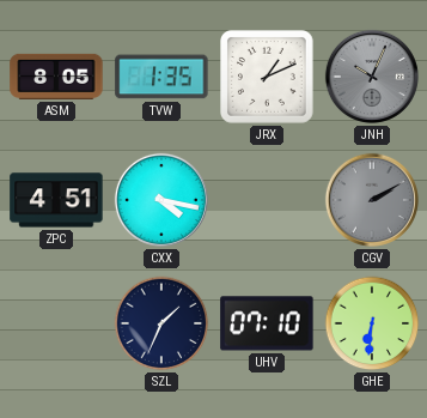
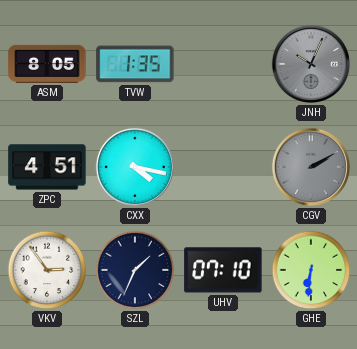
JRX: 1:11 -> none (268, 78)
VKV: none -> 2:54 (47, 270)
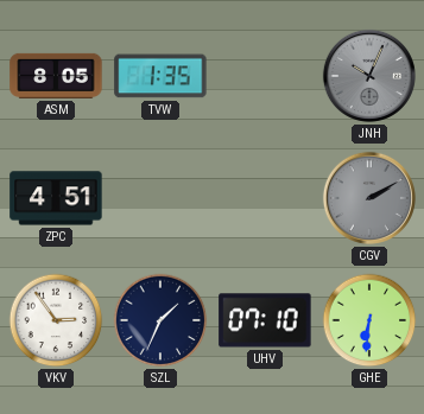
CXX: 4:17 -> none (135, 167)
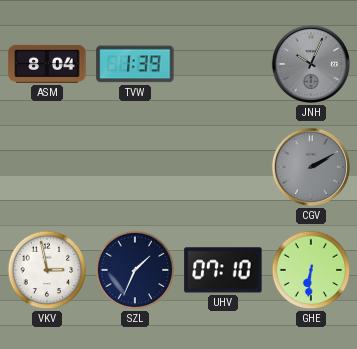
ASM: 8:05 -> 8:04 (47, 64)
TVW: 1:35 -> 1:39 (135, 64)
ZPC: 4:51 -> none (56, 198)
VKV: 2:54 -> 2:58 (47, 270)
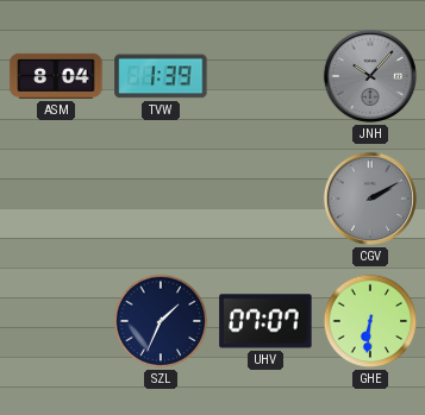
JNH: 10:04 -> 10:07 (370, 76)
VKV: 2:58 -> none (47, 270)
UHV: 07:10 -> 07:07 (265, 321)
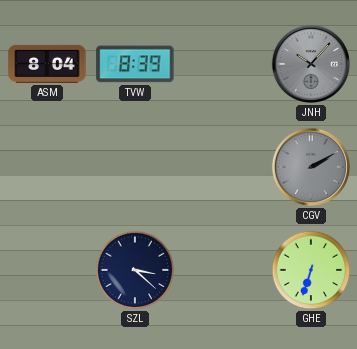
TVW: 1:39 -> 8:39 (135, 64)
SZL: 1:34 -> 3:22 (135, 270)
UHV: 07:07 -> none (265, 321)
GHE: 6:31 -> 6:33 (311, 270)
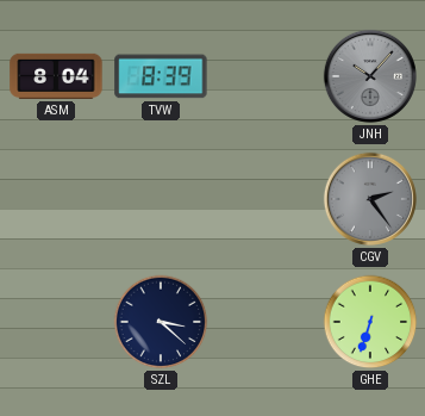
CGV: 2:10 -> 2:24 (370, 199)
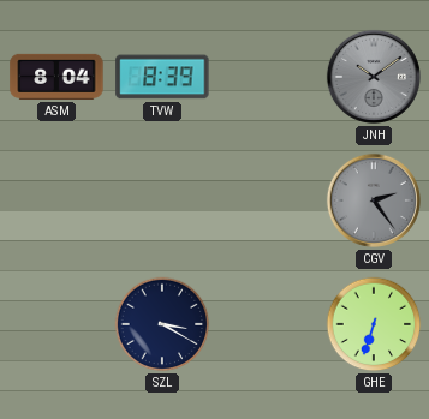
JNH: 10:07 -> 10:09 (374, 77)
SZL: 3:22 -> 3:20 (162, 324)
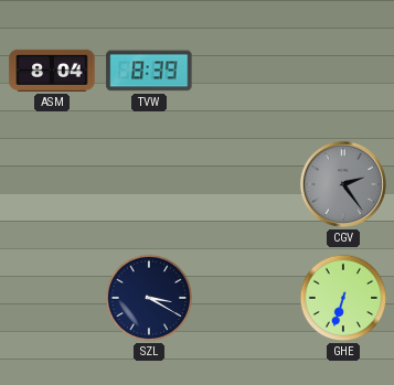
JNH: 10:09 -> none (374, 77)
